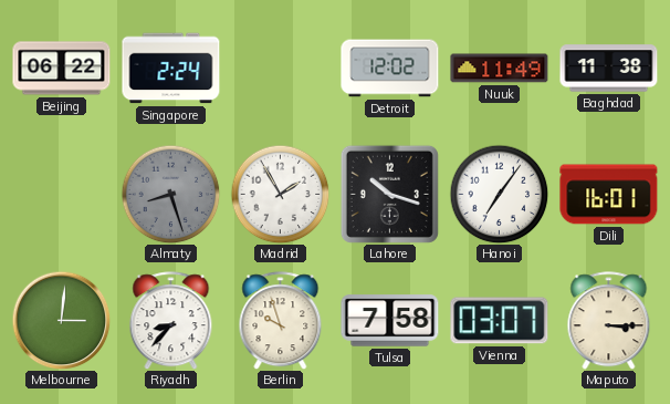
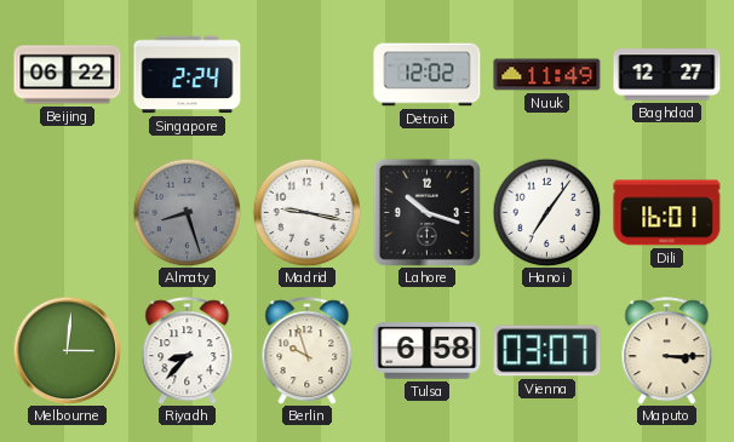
Baghdad: 11:38 -> 12:27 (667, 75)
Madrid: 1:55 -> 9:17 (306, 212)
Tulsa: 7:58 -> 6:58 (428, 351)
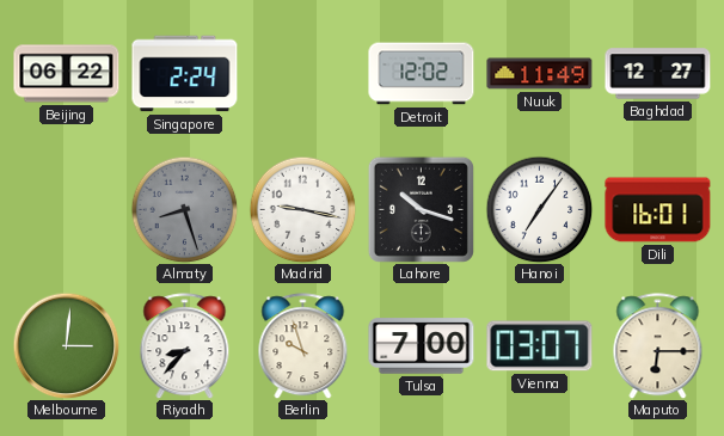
Tulsa: 6:58 -> 7:00 (422, 346)
Maputo: 3:15 -> 6:15 (658, 346)
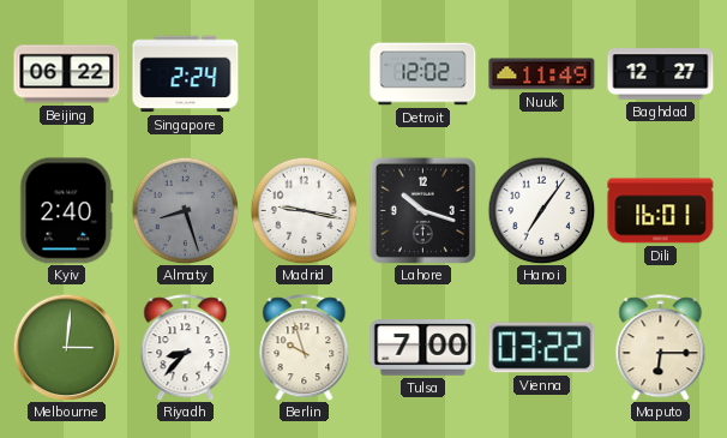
Kyiv: none -> 2:40 (67, 211)
Vienna: 03:07 -> 03:22 (542, 348)
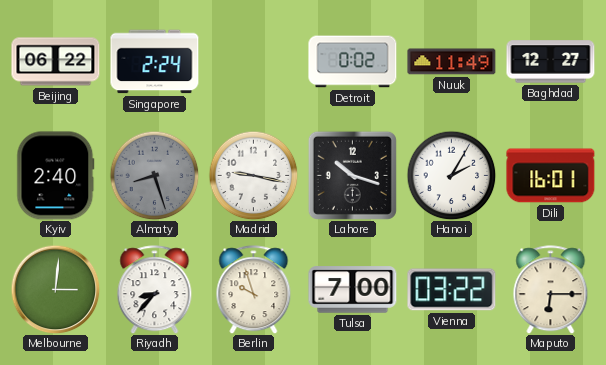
Detroit: 12:02 -> 0:02 (353, 62)
Hanoi: 7:06 -> 2:05 (451, 175)
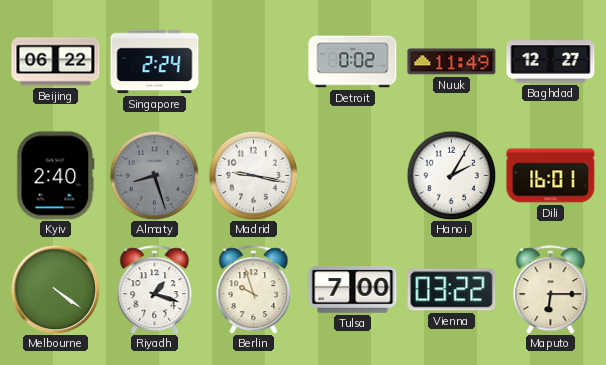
Lahore: 10:18 -> none (352, 175)
Melbourne: 3:01 -> 4:21 (55, 289)
Riyadh: 8:37 -> 1:18 (155, 290)
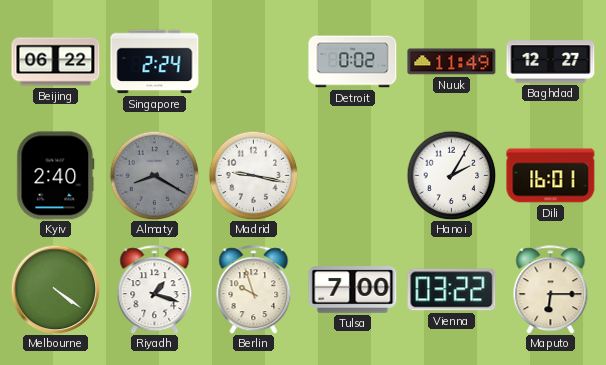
Almaty: 8:27 -> 8:20 (154, 175)
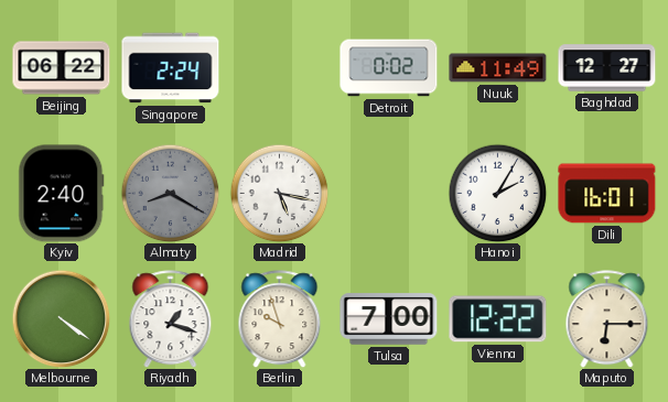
Madrid: 9:17 -> 5:17 (279, 193)
Vienna: 03:22 -> 12:22 (498, 319)
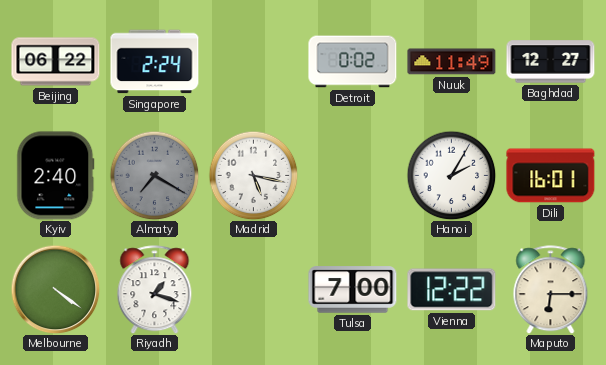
Almaty: 8:20 -> 7:20 (154, 175)
Berlin: 9:57 -> none (280, 319)
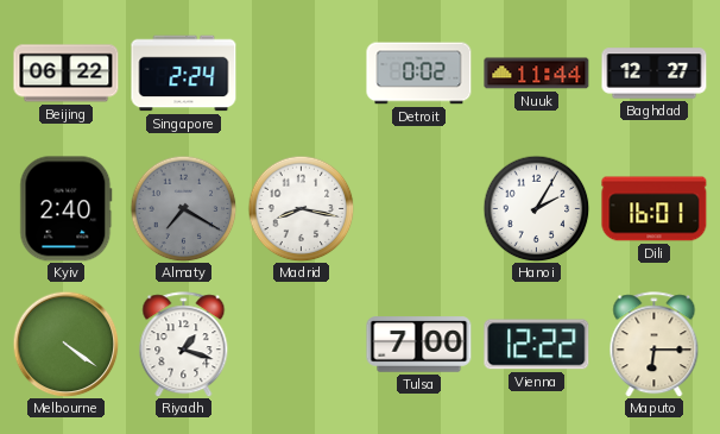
Nuuk: 11:49 -> 11:44 (537, 74)
Madrid: 5:17 -> 8:17 (301, 208)
